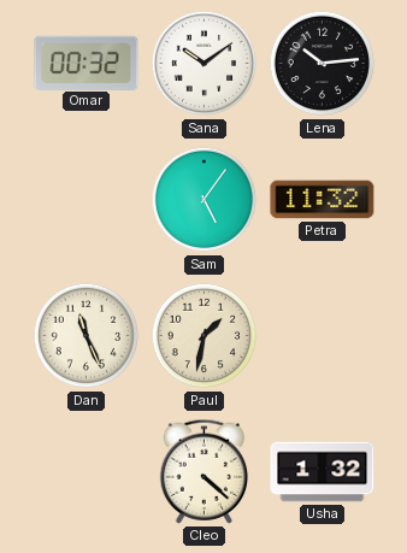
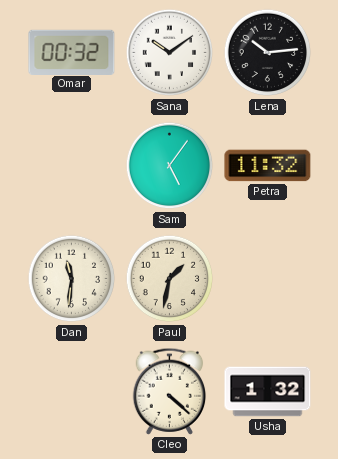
Dan: 11:26 -> 11:31 (72, 279)
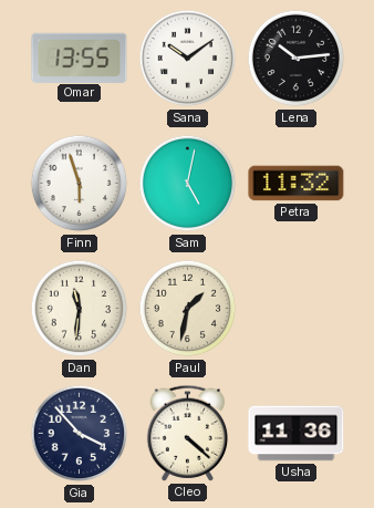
Omar: 00:32 -> 13:55 (80, 58)
Finn: none -> 5:57 (80, 184)
Sam: 5:06 -> 5:02 (188, 184)
Gia: none -> 3:53 (80, 434)
Usha: 1:32 -> 11:36 (297, 434)
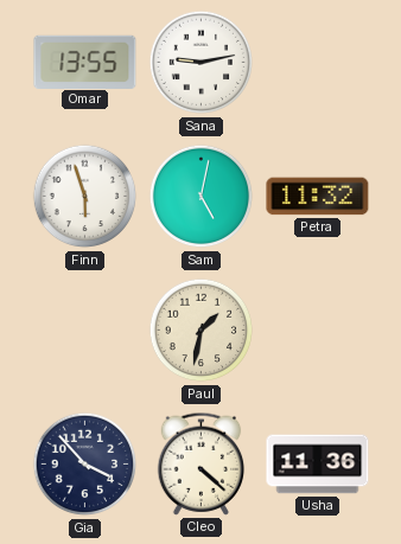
Sana: 10:09 -> 9:13 (202, 63)
Lena: 10:14 -> none (297, 59)
Dan: 11:31 -> none (80, 309)
